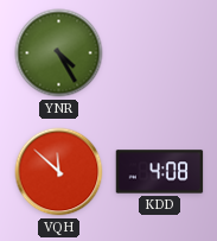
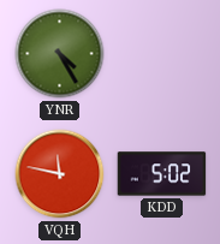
VQH: 11:52 -> 11:47 (60, 174)
KDD: 4:08 -> 5:02 (162, 174)
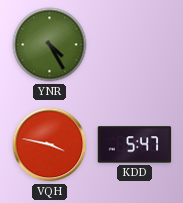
VQH: 11:47 -> 3:47 (50, 145)
KDD: 5:02 -> 5:47 (135, 145)
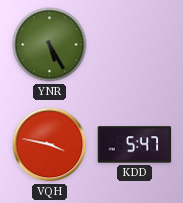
YNR: 4:25 -> 5:25 (50, 45)
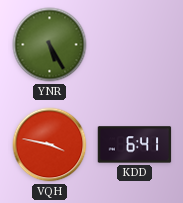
KDD: 5:47 -> 6:41 (135, 145)
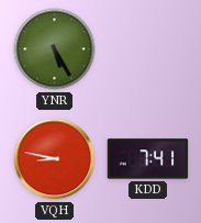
VQH: 3:47 -> 8:47 (55, 159)
KDD: 6:41 -> 7:41 (148, 159)
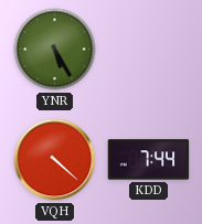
VQH: 8:47 -> 4:22 (55, 160)
KDD: 7:41 -> 7:44 (149, 160)
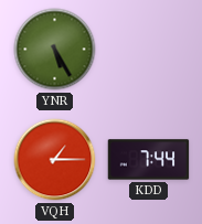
VQH: 4:22 -> 1:15 (55, 160)
